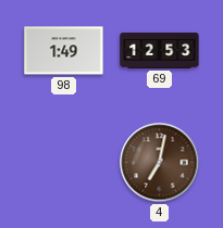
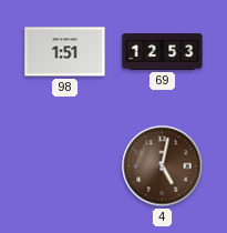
98: 1:49 -> 1:51 (65, 52)
4: 7:02 -> 5:02 (163, 166)
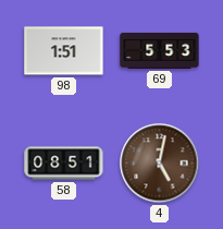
69: 12:53 -> 5:53 (160, 50)
58: none -> 08:51 (64, 164)
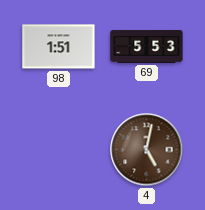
58: 08:51 -> none (64, 164)
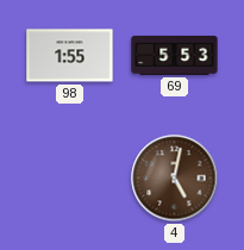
98: 1:51 -> 1:55 (70, 56)
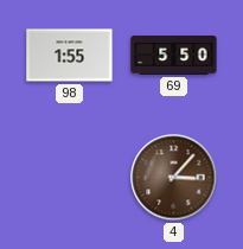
69: 5:53 -> 5:50 (174, 55)
4: 5:02 -> 3:07 (174, 178)
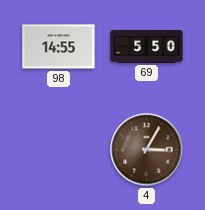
98: 1:55 -> 14:55 (59, 47)
4: 3:07 -> 3:05 (147, 150)
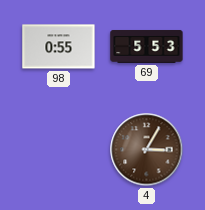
98: 14:55 -> 0:55 (59, 47)
69: 5:50 -> 5:53 (147, 46)
